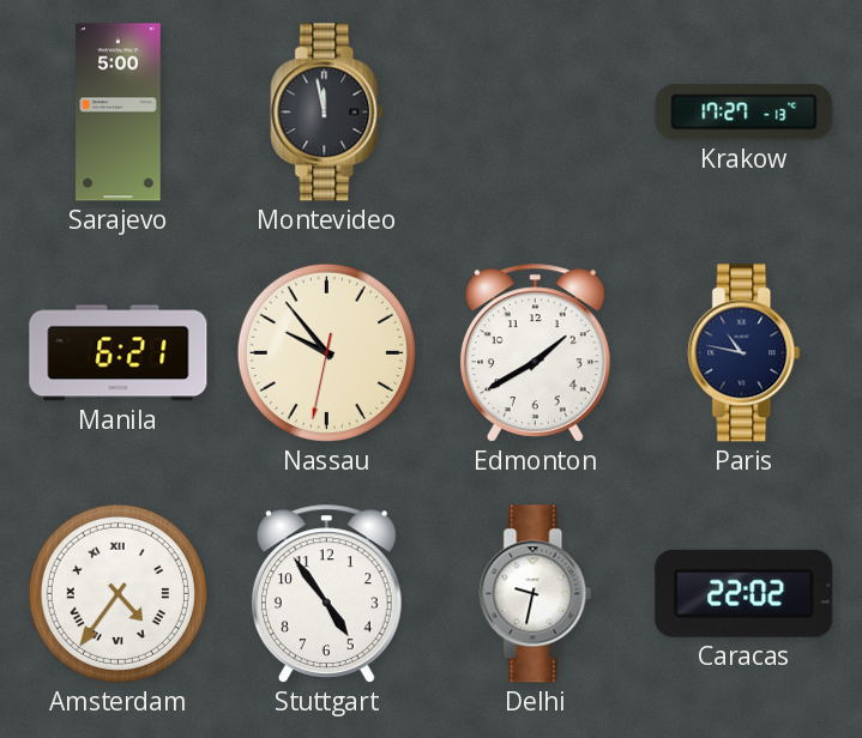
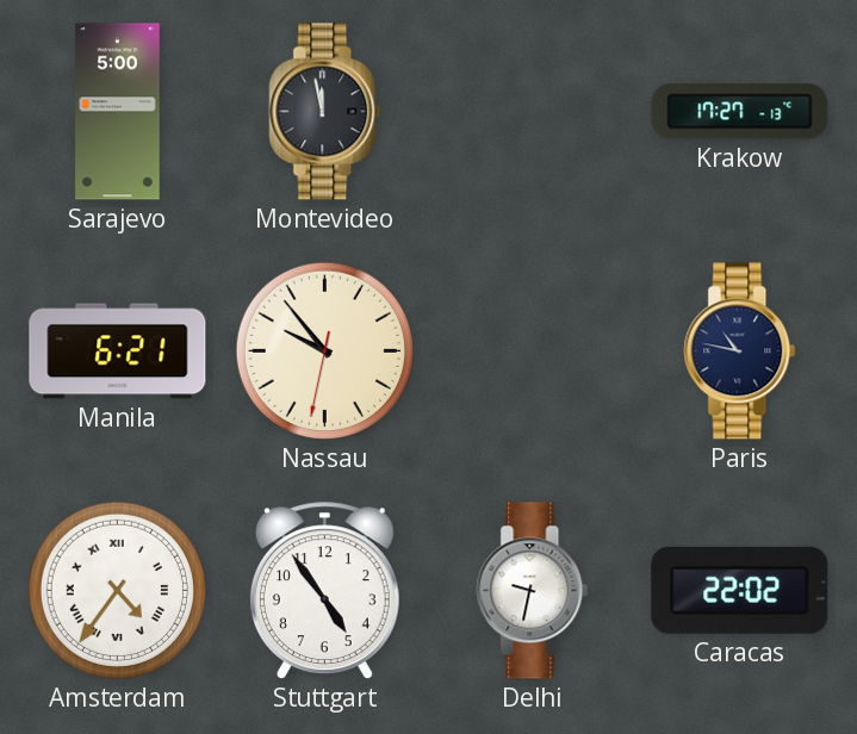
Edmonton: 1:40 -> none (535, 352)
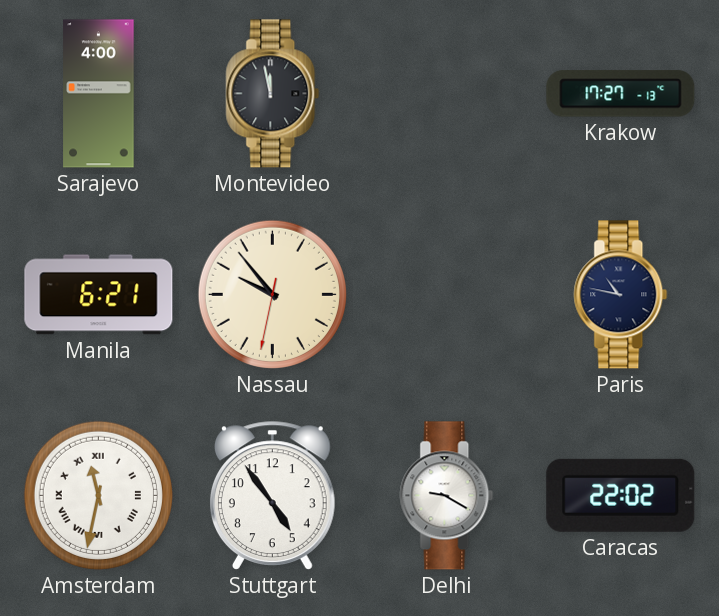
Sarajevo: 5:00 -> 4:00 (99, 94)
Amsterdam: 4:36 -> 11:32 (98, 495)
Delhi: 9:32 -> 9:20 (447, 496)
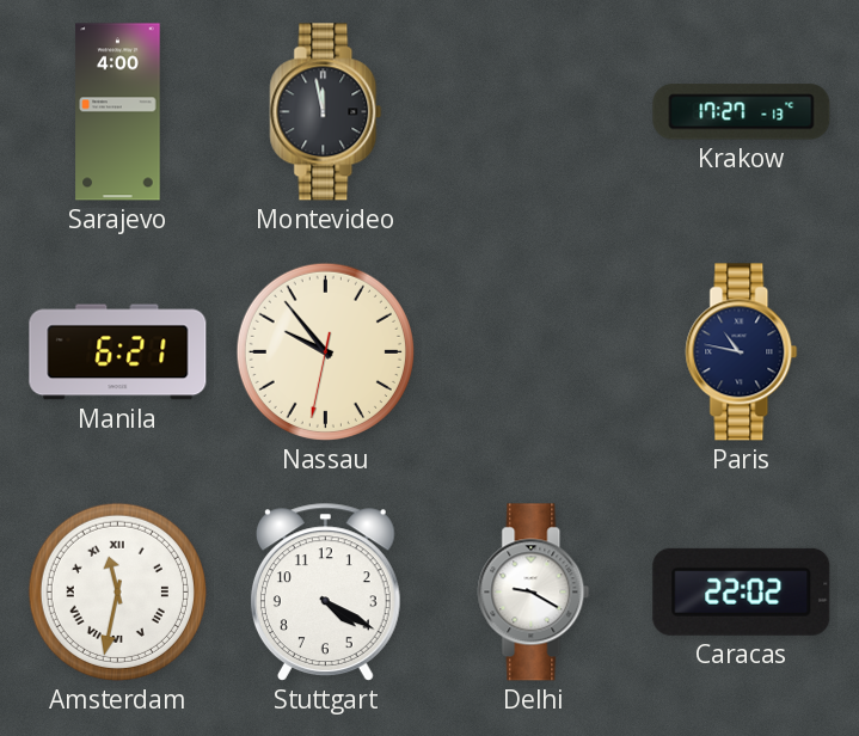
Stuttgart: 4:54 -> 4:20 (325, 591)
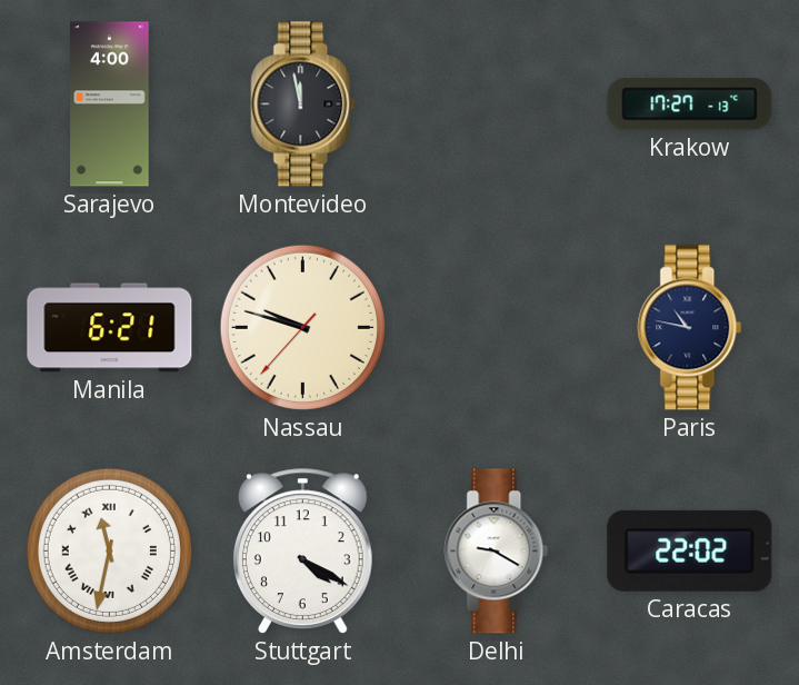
Nassau: 9:53 -> 9:47 (302, 327)
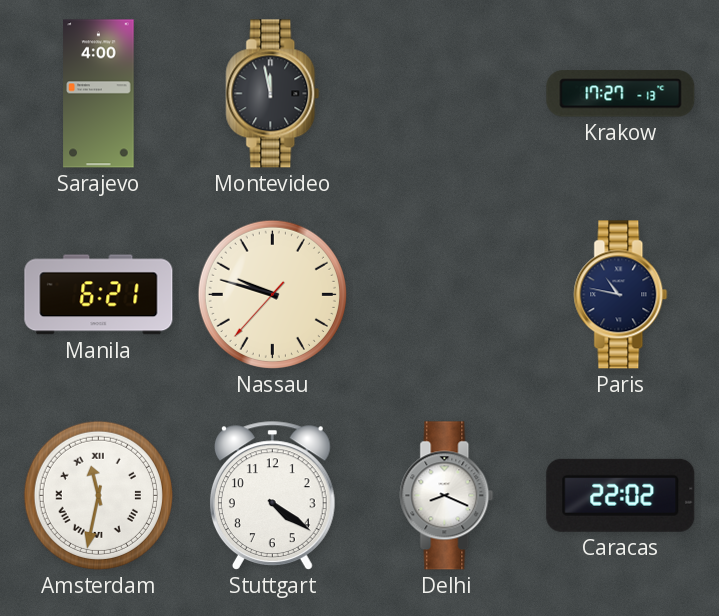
Stuttgart: 4:20 -> 4:21 (272, 495)
Delhi: 9:20 -> 8:19 (447, 496)
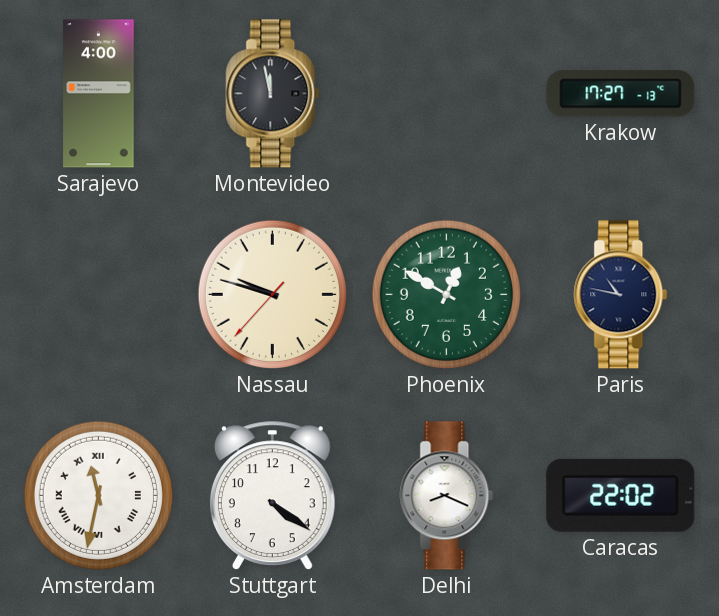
Manila: 6:21 -> none (99, 295)
Phoenix: none -> 12:50 (446, 294)
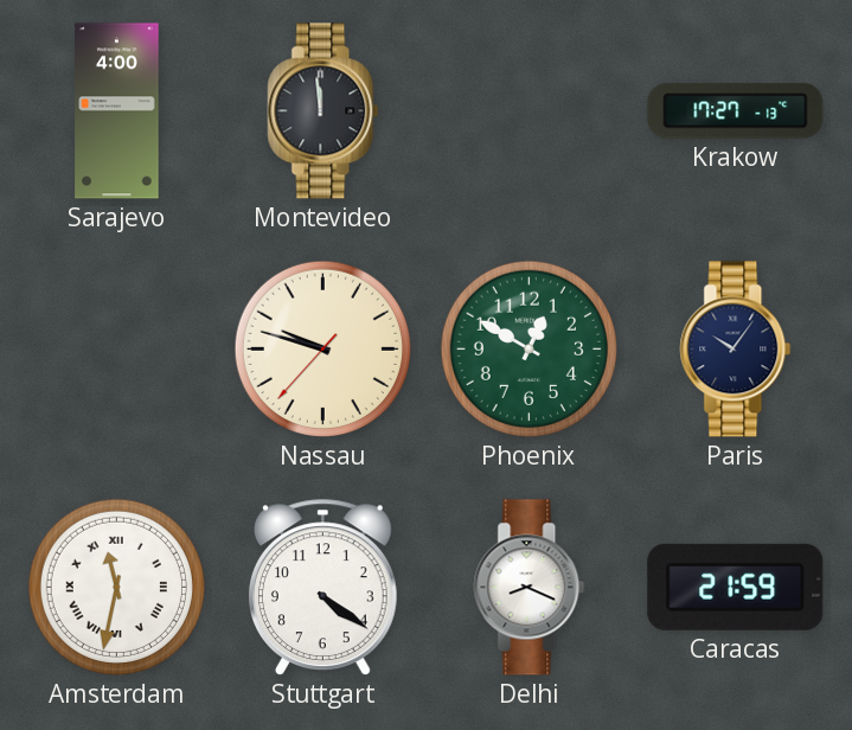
Montevideo: 11:58 -> 11:59 (323, 111)
Paris: 10:47 -> 10:06 (736, 350)
Caracas: 22:02 -> 21:59 (736, 587)
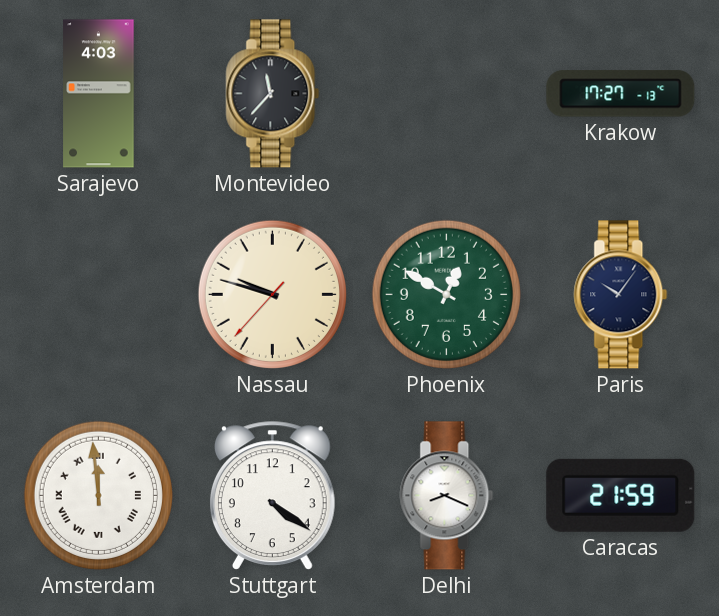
Sarajevo: 4:00 -> 4:03 (99, 94)
Montevideo: 11:59 -> 11:37 (273, 94)
Amsterdam: 11:32 -> 11:59 (98, 495)
